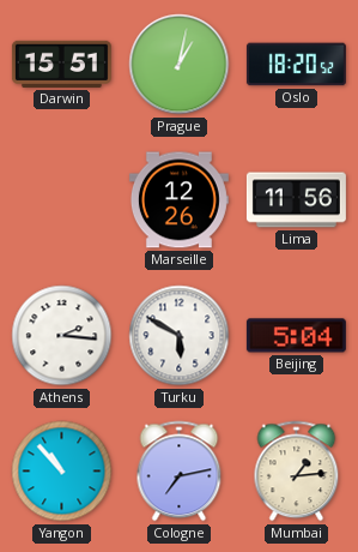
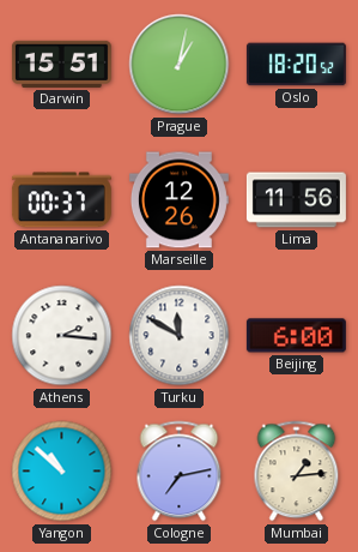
Antananarivo: none -> 00:37 (61, 200)
Turku: 5:50 -> 11:50 (180, 336)
Beijing: 5:04 -> 6:00 (296, 336)
Yangon: 10:53 -> 10:52 (62, 472)
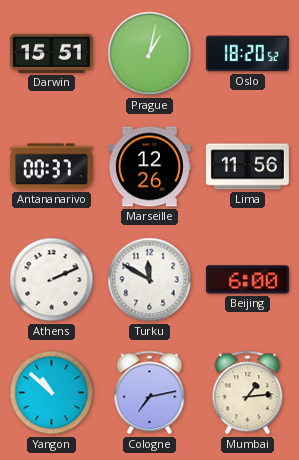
Athens: 2:16 -> 2:11 (52, 280)
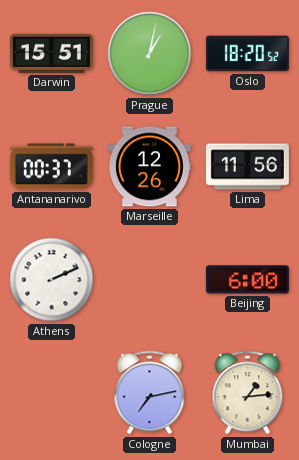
Turku: 11:50 -> none (150, 280)
Yangon: 10:52 -> none (52, 393)
